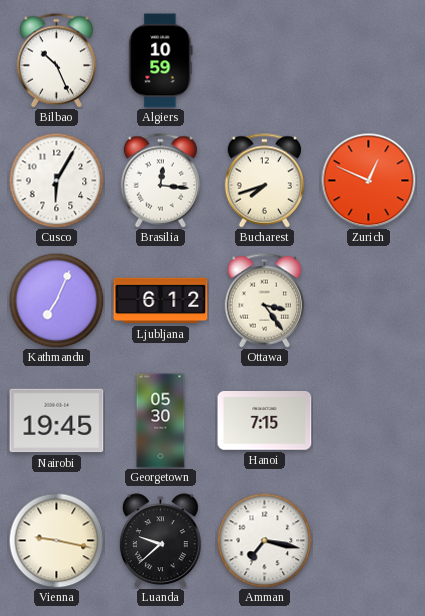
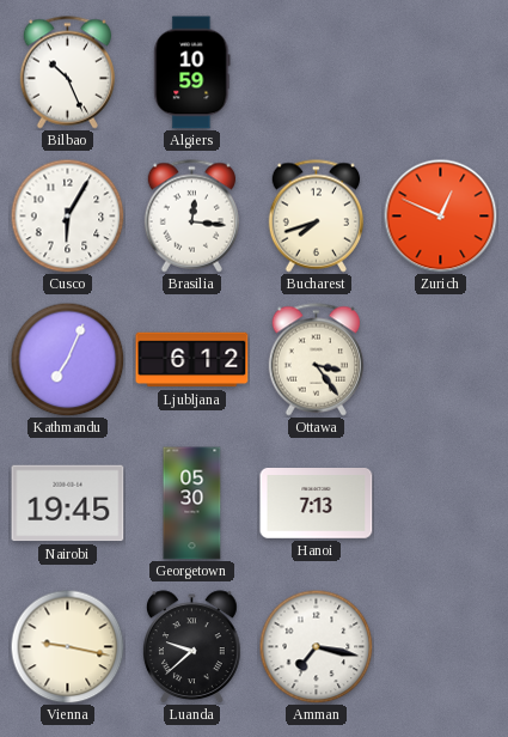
Hanoi: 7:15 -> 7:13 (317, 504)
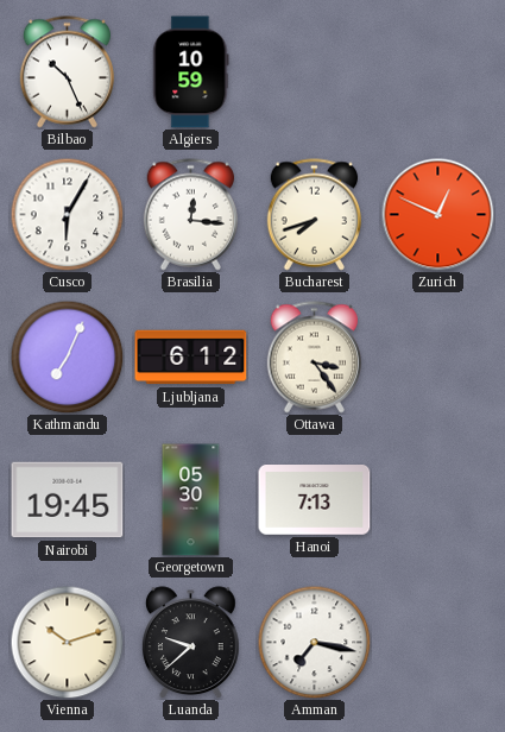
Vienna: 9:17 -> 10:12 (67, 642)
